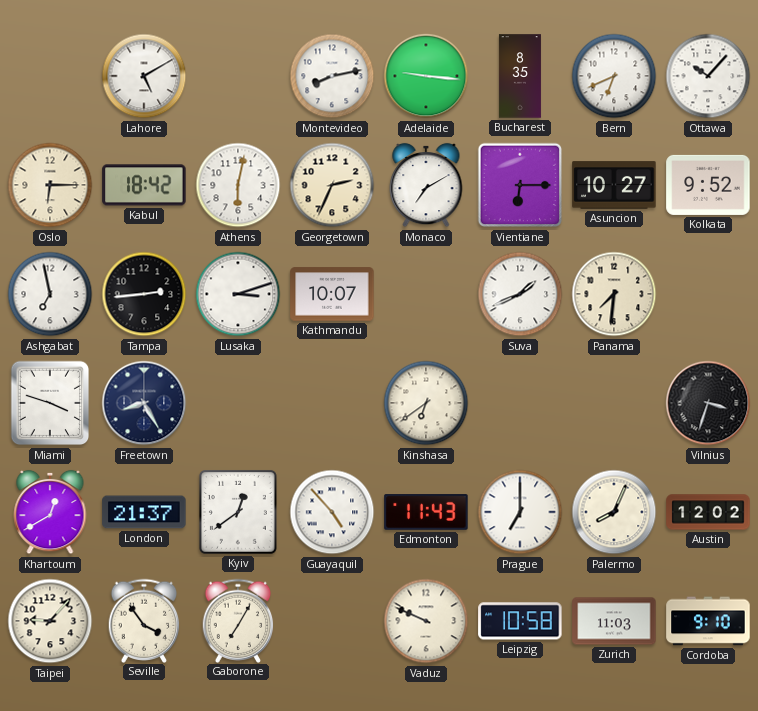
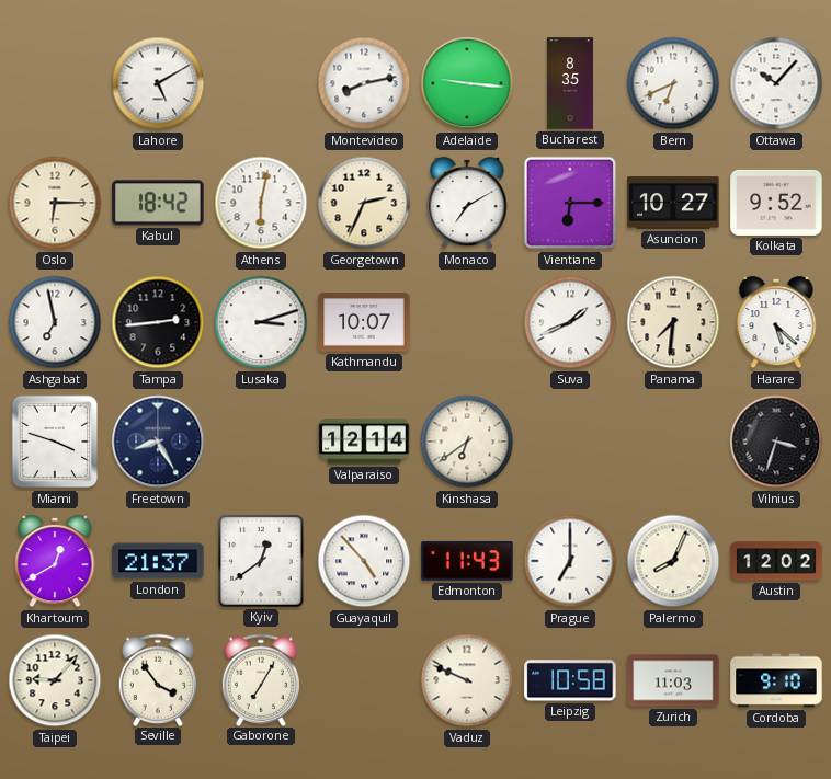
Harare: none -> 5:22 (776, 322)
Valparaiso: none -> 12:14 (364, 442)
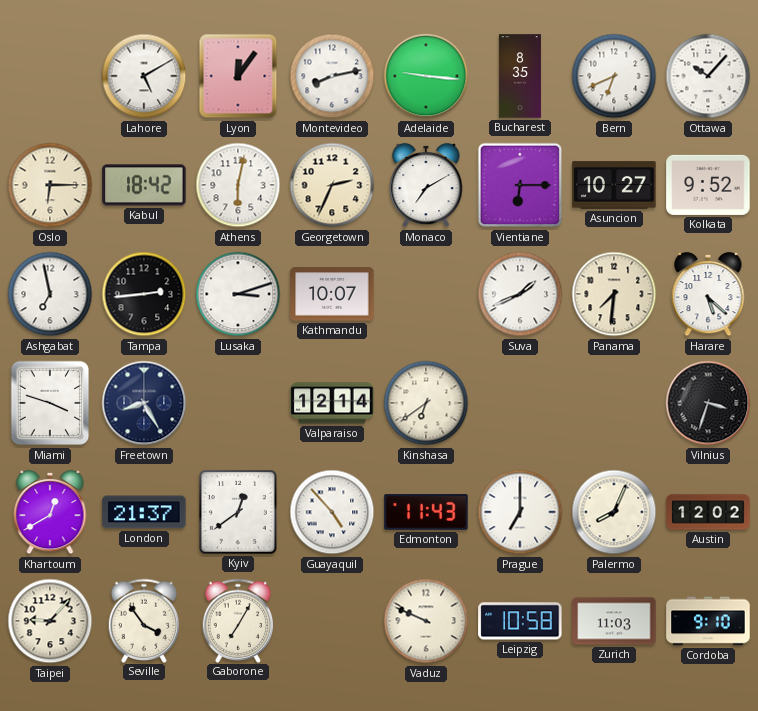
Lyon: none -> 12:06 (238, 76)
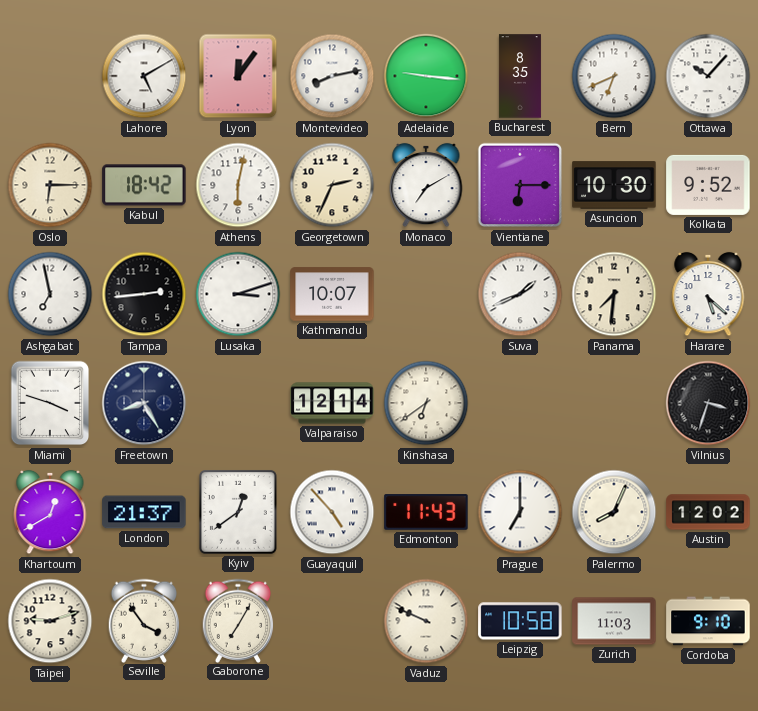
Asuncion: 10:27 -> 10:30 (614, 185)
Taipei: 9:07 -> 9:12 (50, 621)
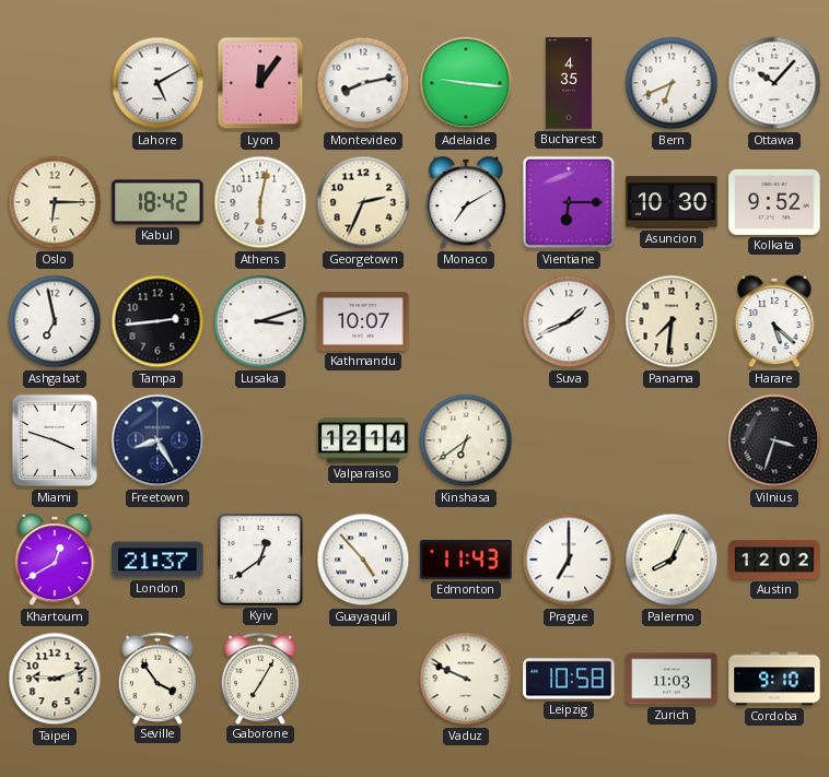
Bucharest: 8:35 -> 4:35 (569, 83)
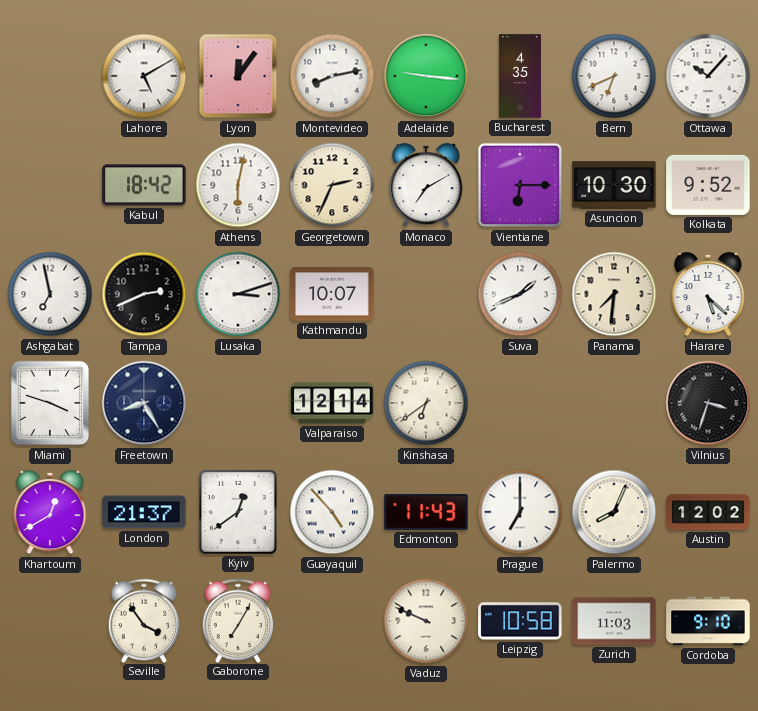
Oslo: 6:15 -> none (55, 202)
Tampa: 2:44 -> 2:41 (144, 294)
Taipei: 9:12 -> none (55, 679)
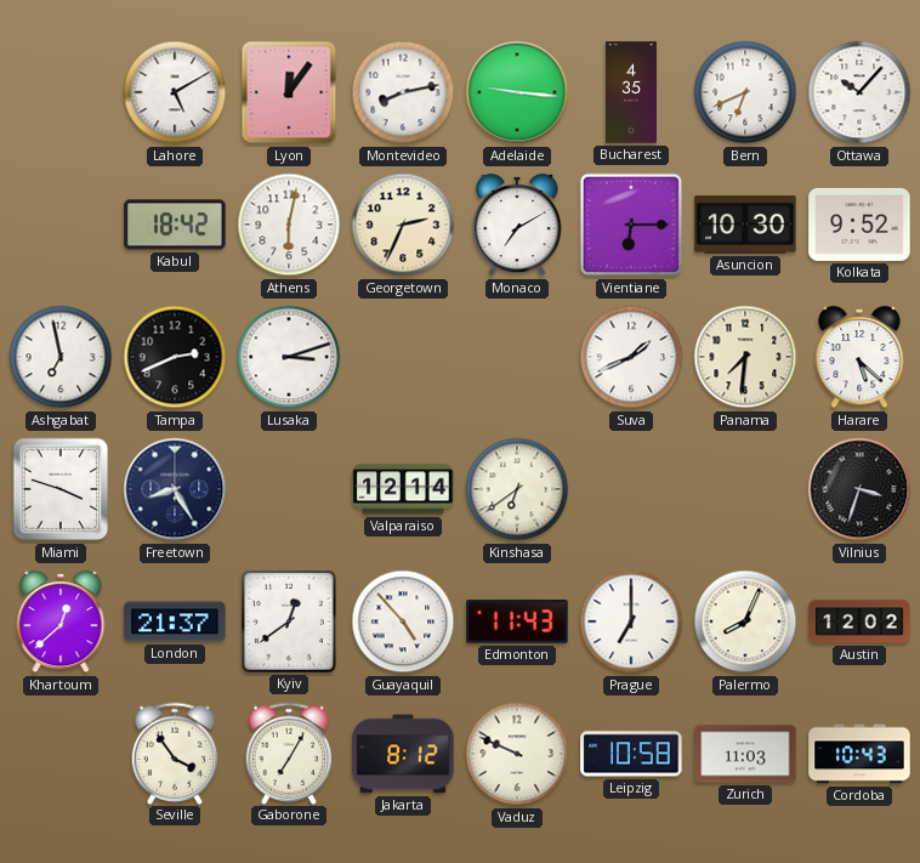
Kathmandu: 10:07 -> none (332, 294)
Khartoum: 12:40 -> 12:38 (61, 621)
Jakarta: none -> 8:12 (403, 754)
Cordoba: 9:10 -> 10:43 (859, 754)
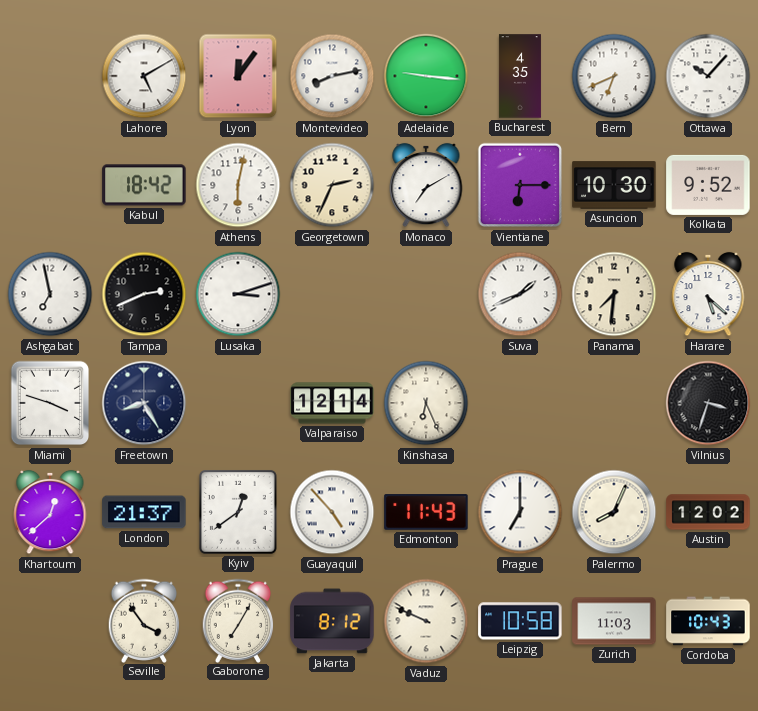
Kinshasa: 6:39 -> 6:26 (426, 403)
